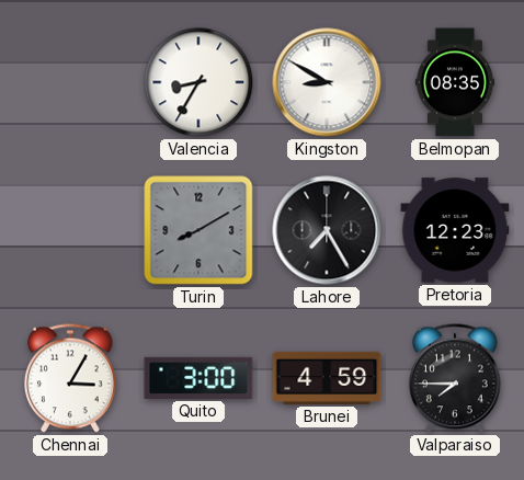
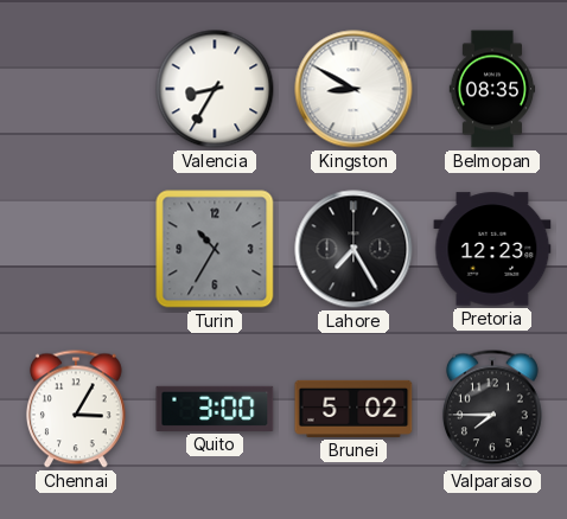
Turin: 8:10 -> 10:35 (215, 249)
Brunei: 4:59 -> 5:02 (353, 409)
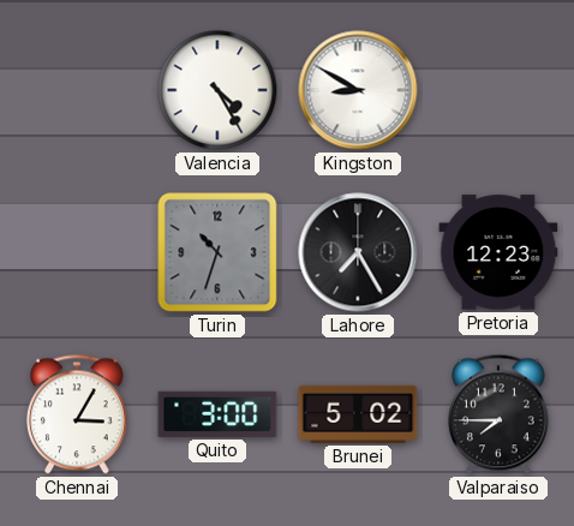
Valencia: 8:35 -> 4:25 (217, 90)
Belmopan: 08:35 -> none (492, 89)
Turin: 10:35 -> 10:33 (217, 252)
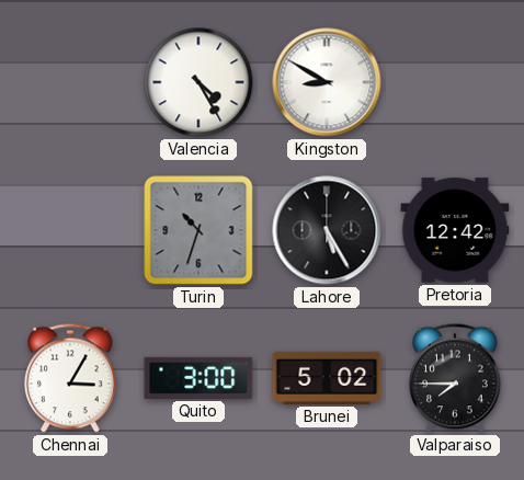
Lahore: 7:25 -> 5:25 (327, 230)
Pretoria: 12:23 -> 12:42 (455, 230)
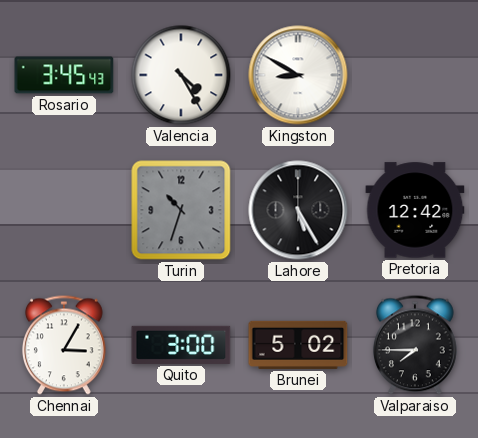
Rosario: none -> 3:45 (64, 75)
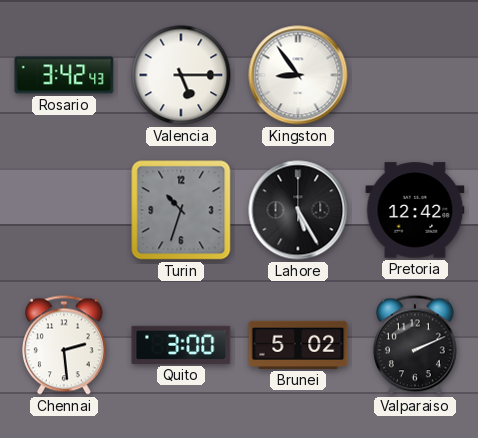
Rosario: 3:45 -> 3:42 (64, 75)
Valencia: 4:25 -> 5:15 (181, 75)
Kingston: 8:50 -> 8:54 (298, 75)
Chennai: 3:05 -> 2:29 (64, 345)
Valparaiso: 7:45 -> 2:11 (415, 345)
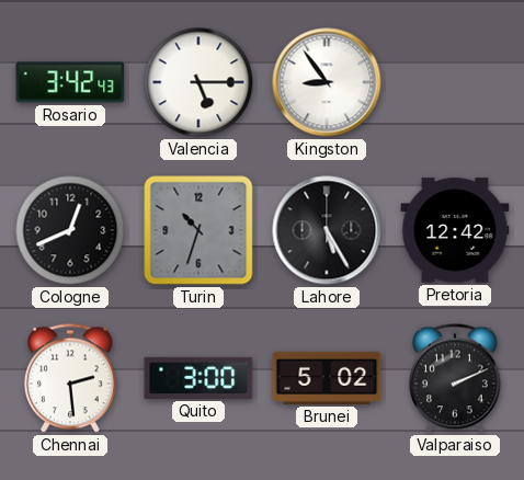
Cologne: none -> 12:41 (70, 230)
